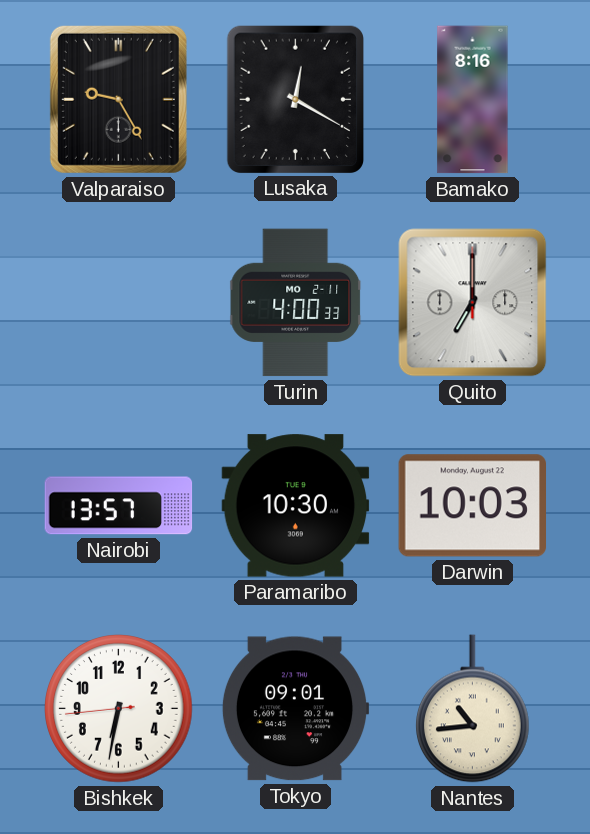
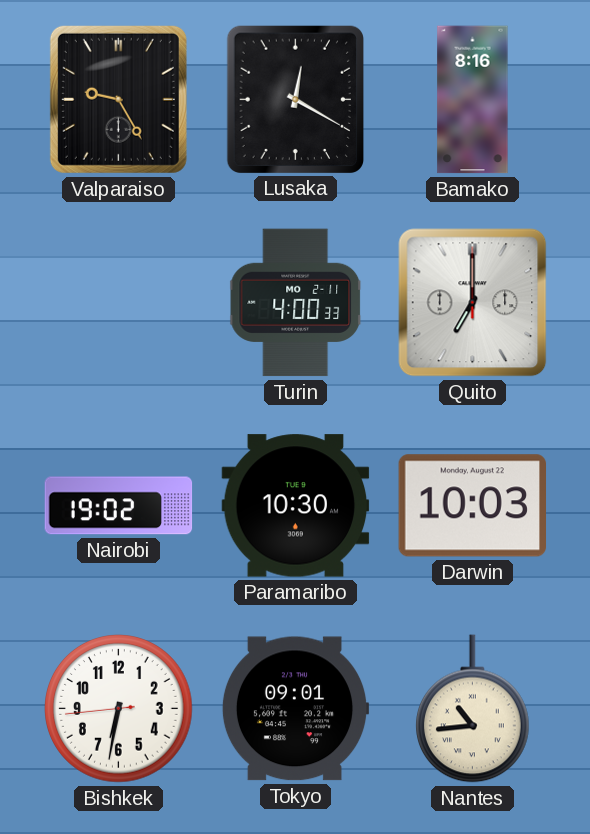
Nairobi: 13:57 -> 19:02 (119, 506)
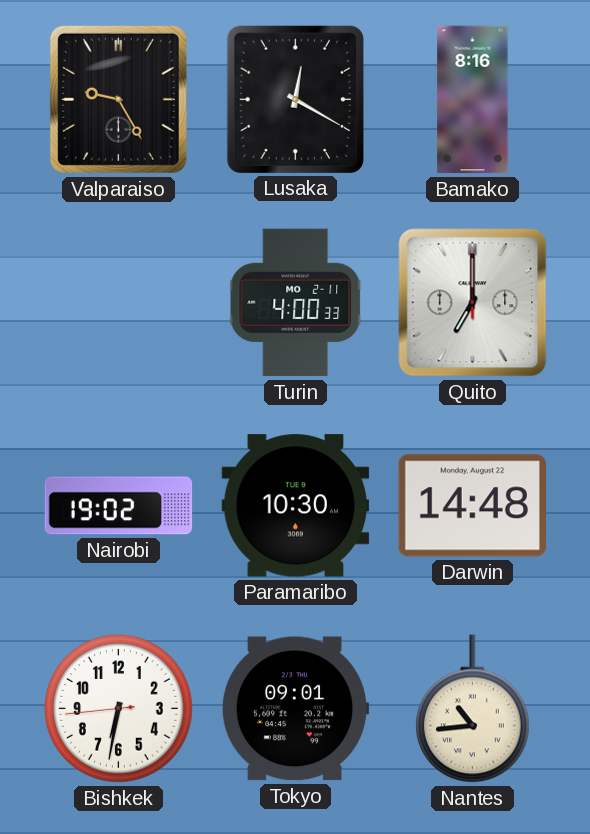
Darwin: 10:03 -> 14:48 (473, 506)
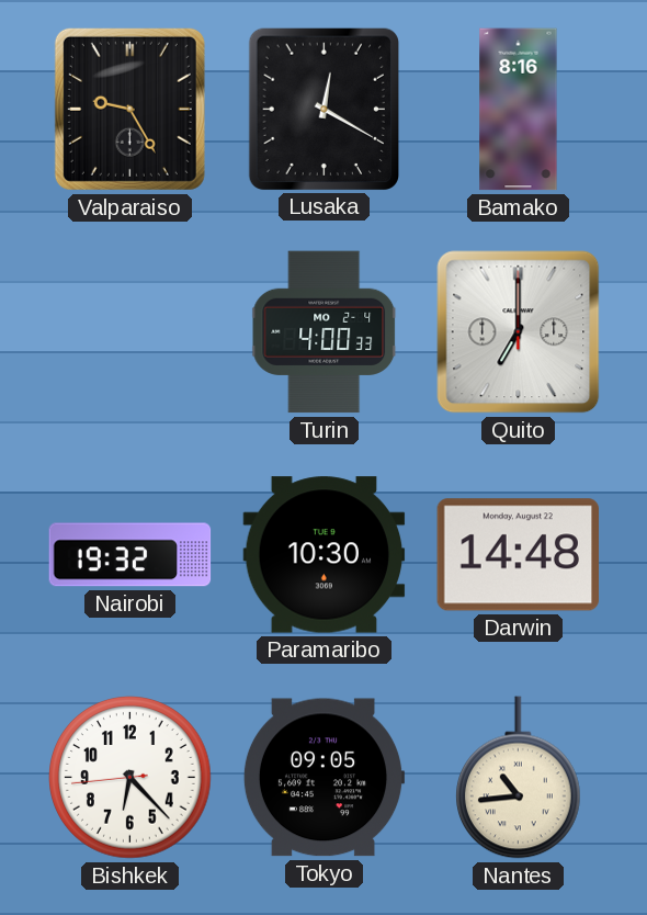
Turin date: MO 2-11 -> MO 2-4 (325, 332)
Nairobi: 19:02 -> 19:32 (130, 555)
Bishkek: 6:31 -> 6:22 (130, 778)
Tokyo: 09:01 -> 09:05 (323, 778)
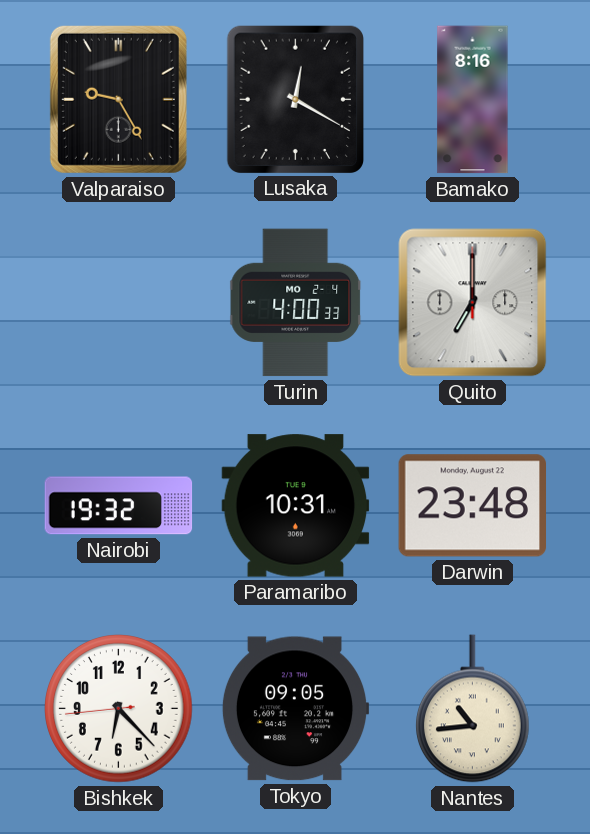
Paramaribo: 10:30 -> 10:31 (296, 506)
Darwin: 14:48 -> 23:48 (473, 506)
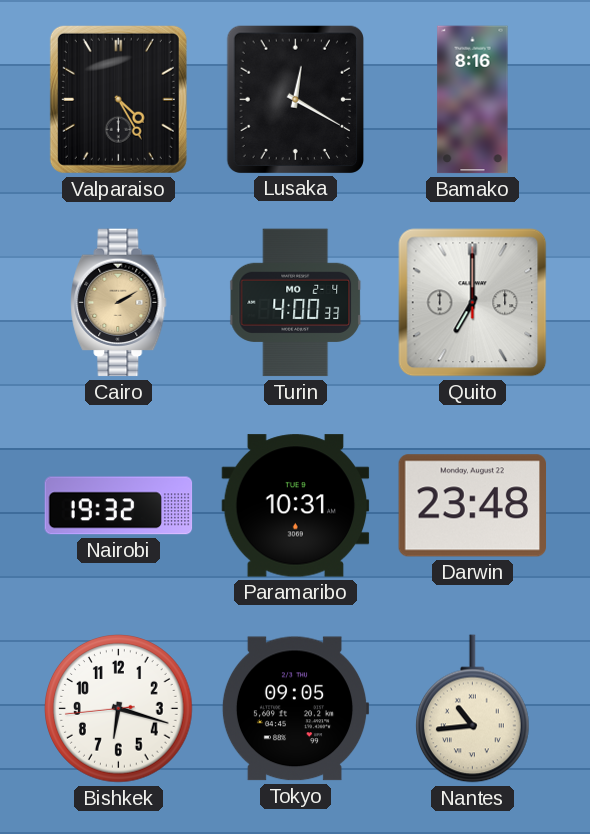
Valparaiso: 9:25 -> 4:25 (118, 99)
Cairo: none -> 2:10 (119, 303)
Bishkek: 6:22 -> 6:17 (119, 709)
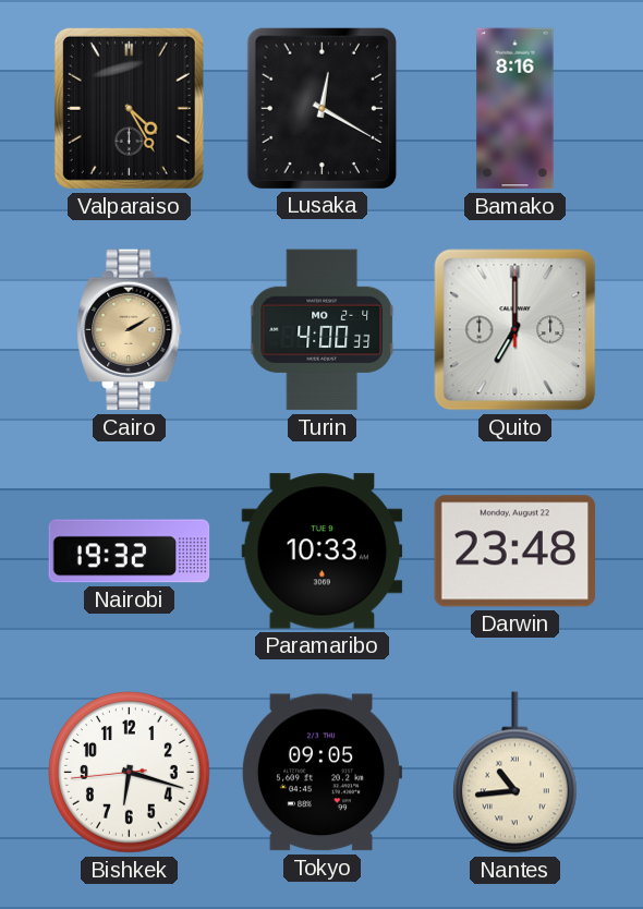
Paramaribo: 10:31 -> 10:33 (323, 552)
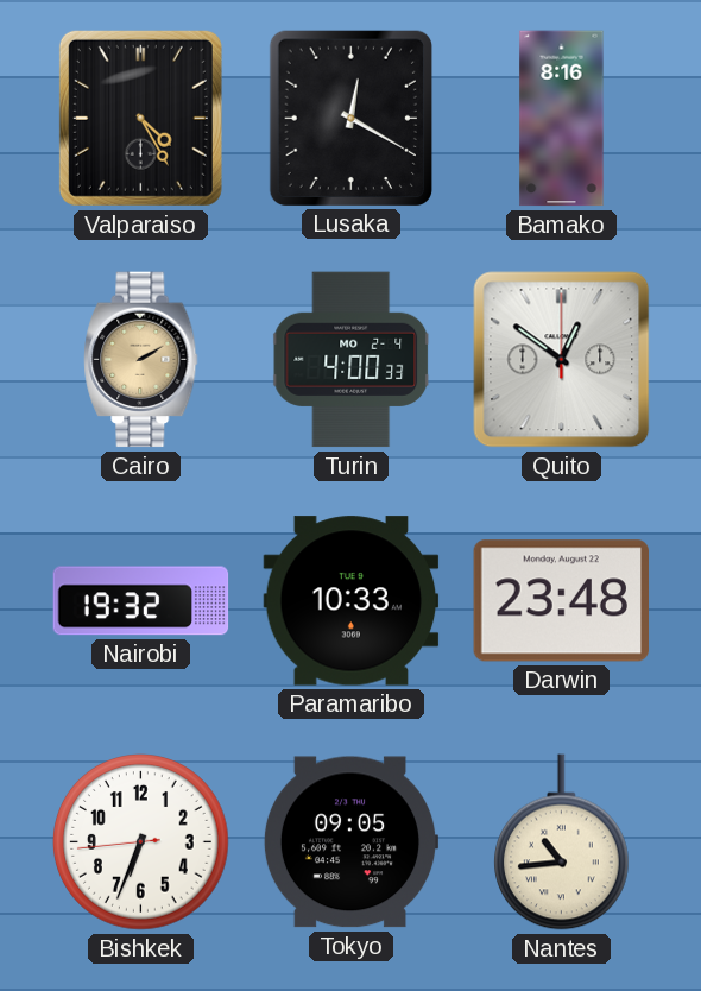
Quito: 7:00 -> 12:51 (562, 360)
Bishkek: 6:17 -> 6:33 (141, 842)
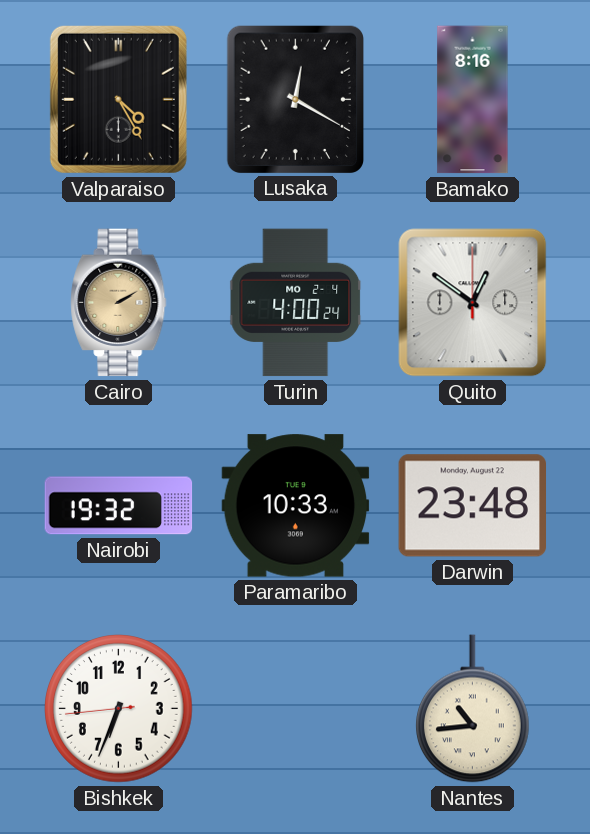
Turin: 4:00:33 -> 4:00:24 (296, 303)
Tokyo: 09:05 -> none (350, 842)
